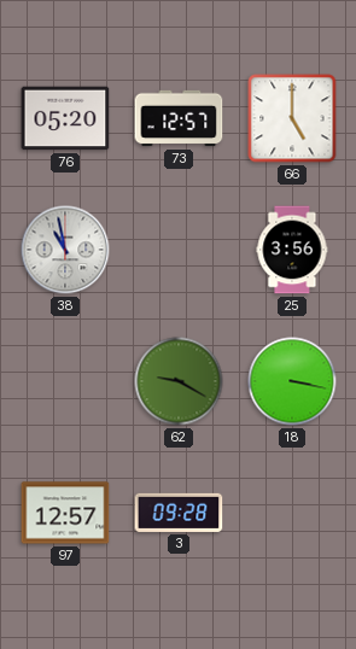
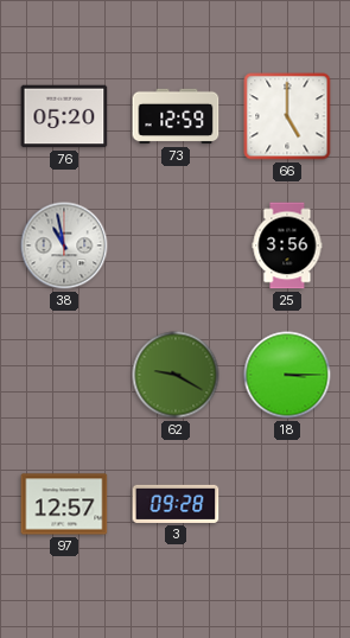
73: 12:57 -> 12:59 (176, 116)
18: 3:17 -> 3:15 (287, 375)
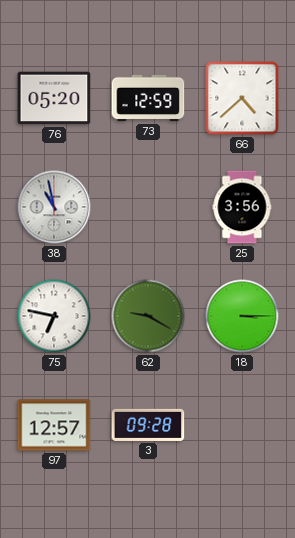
66: 5:00 -> 4:38 (242, 98)
75: none -> 6:47 (54, 316)
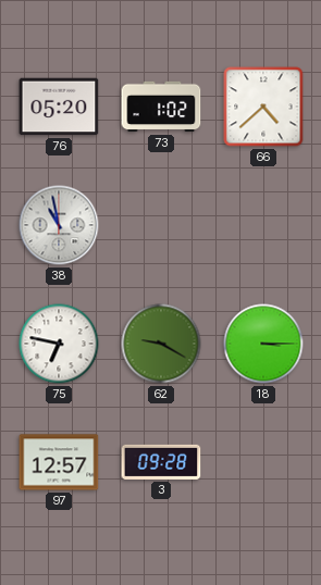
73: 12:59 -> 1:02 (161, 107)
25: 3:56 -> none (242, 207)
